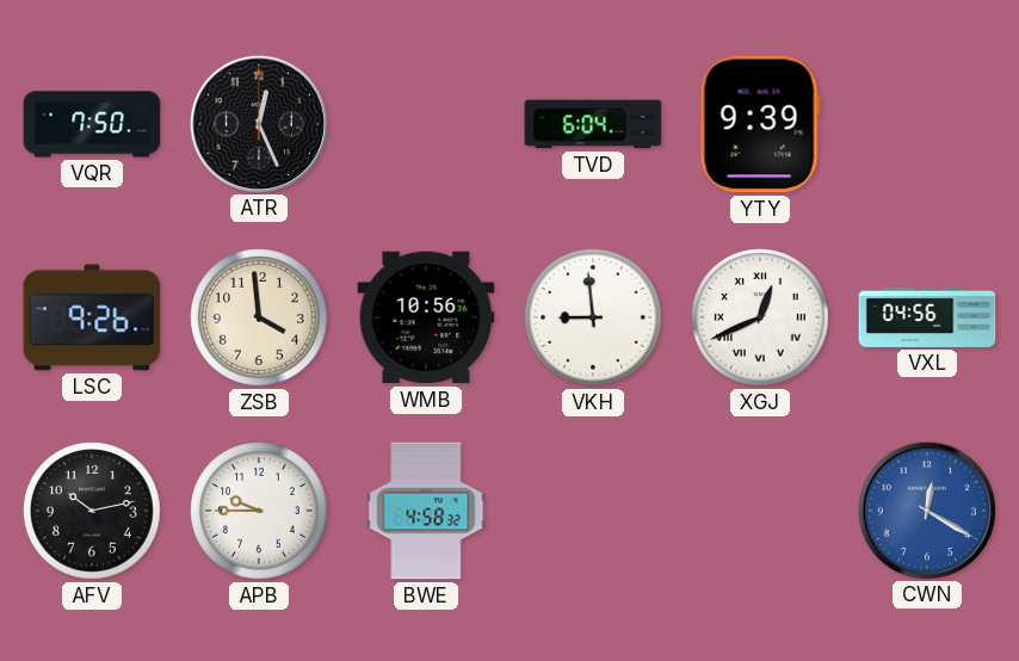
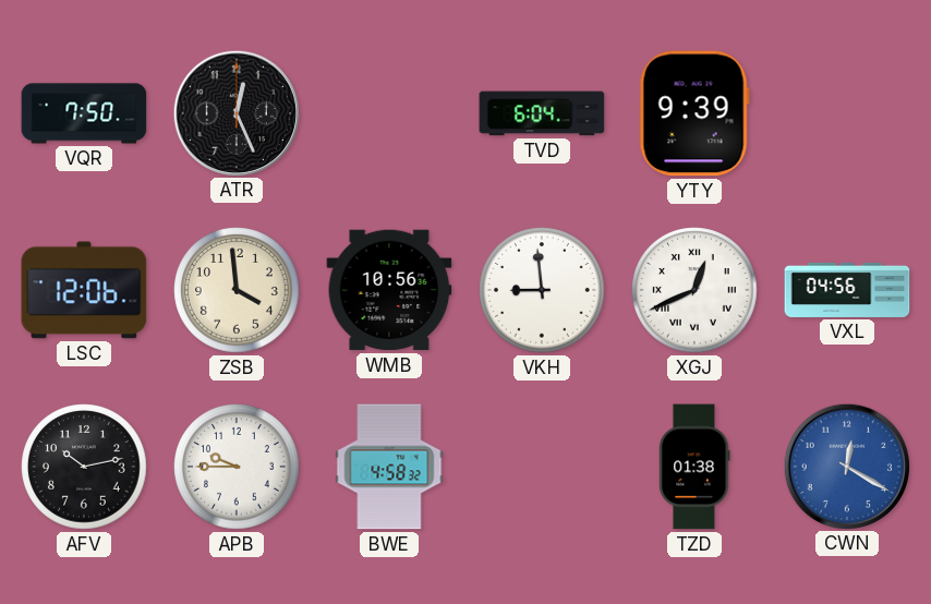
LSC: 9:26 -> 12:06 (84, 290)
TZD: none -> 01:38 (694, 467)
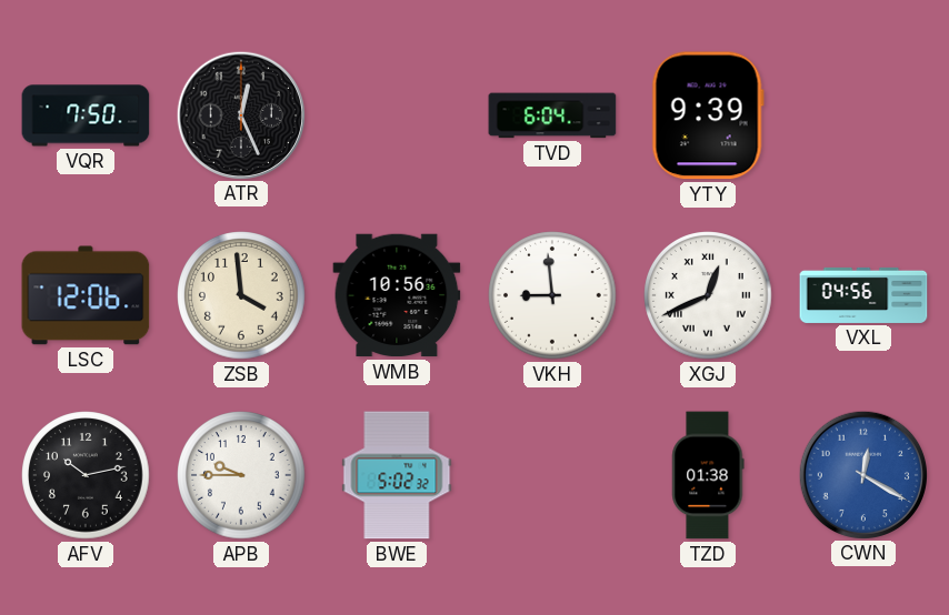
BWE: 4:58 -> 5:02 (397, 475)
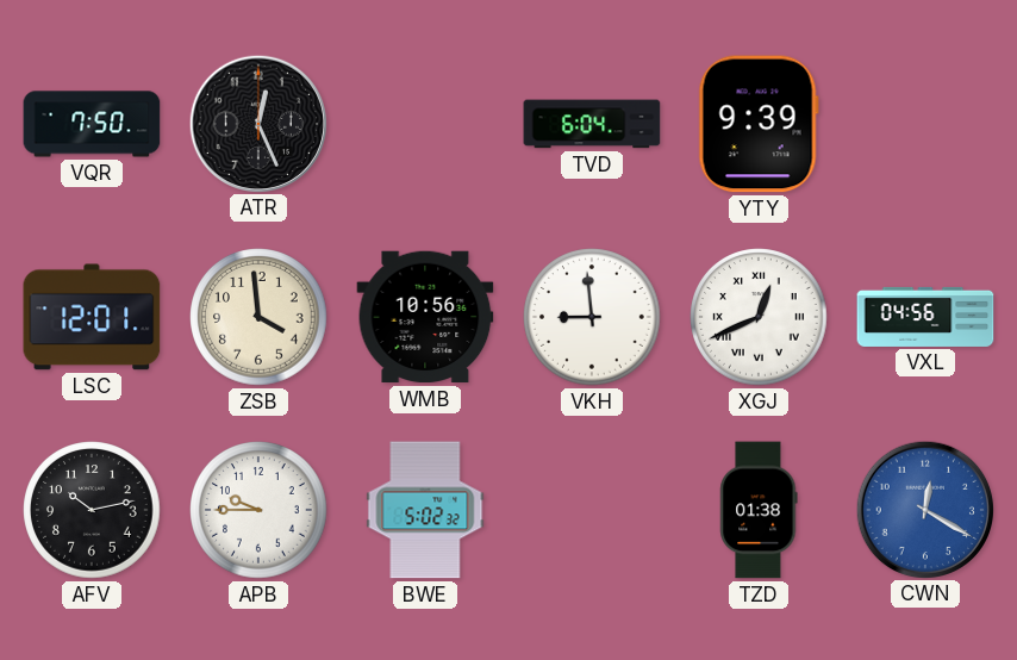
LSC: 12:06 -> 12:01 (92, 317)
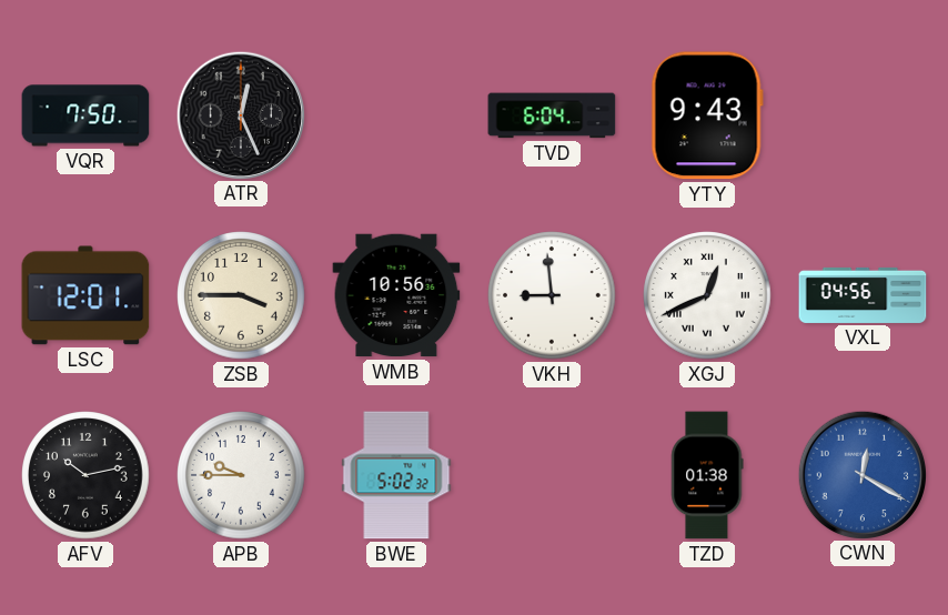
YTY: 9:39 -> 9:43 (707, 115)
ZSB: 3:59 -> 3:45 (241, 295)
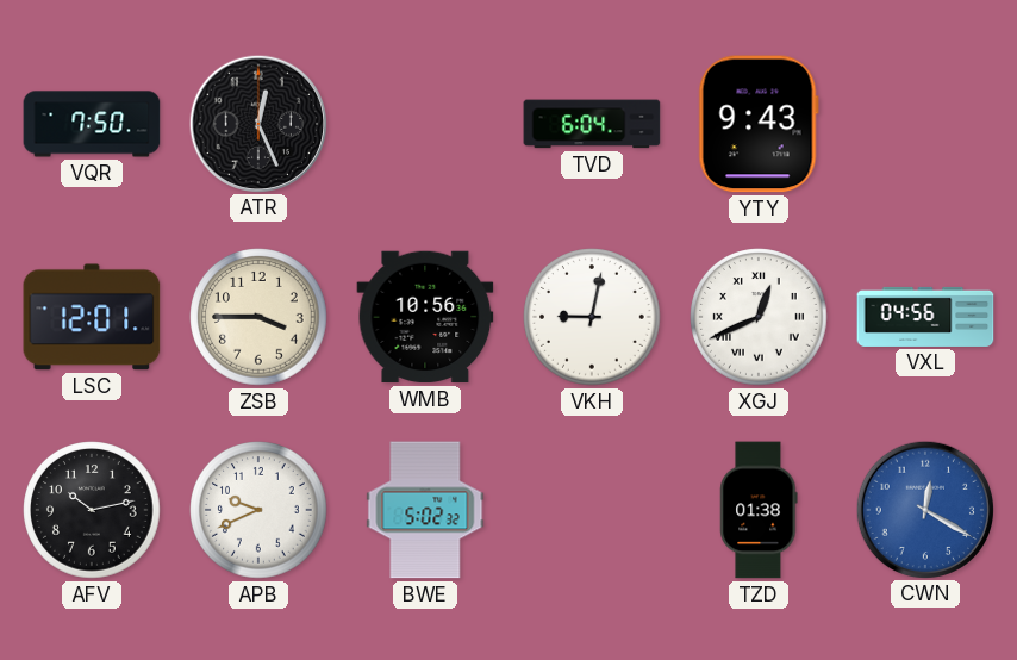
VKH: 8:59 -> 9:02 (592, 317)
APB: 9:45 -> 9:41 (258, 510)
